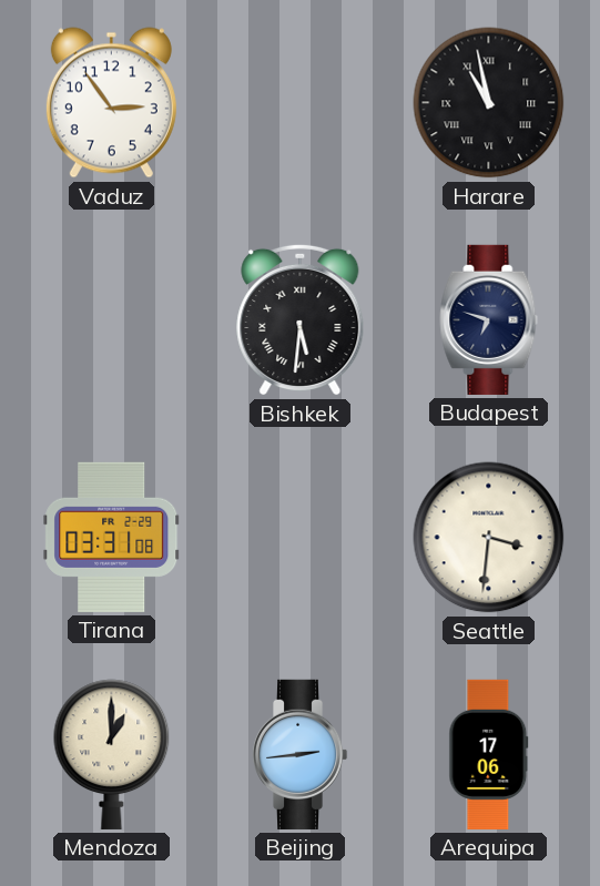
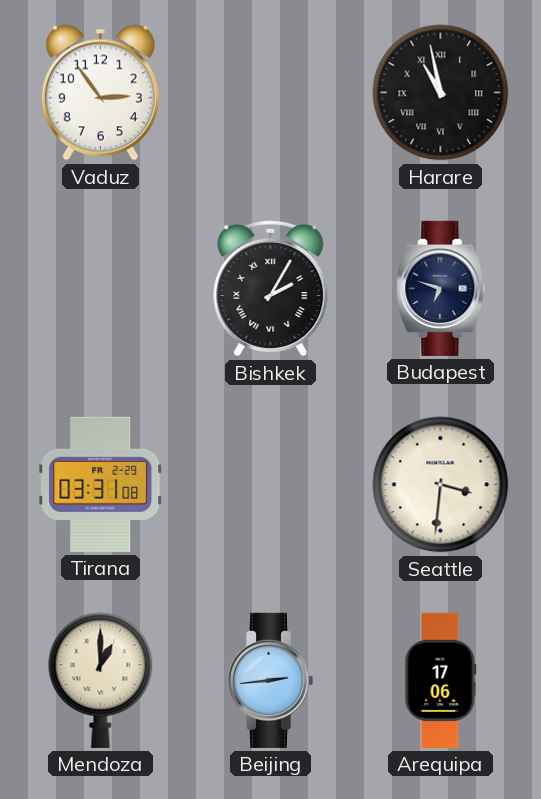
Bishkek: 5:31 -> 2:05 (271, 288)
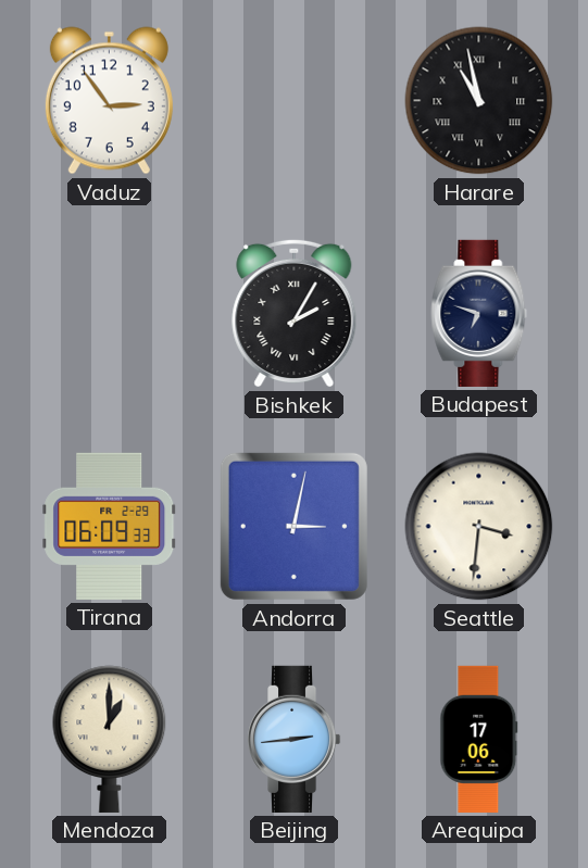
Tirana: 03:31 -> 06:09 (110, 526)
Andorra: none -> 3:02 (293, 526)
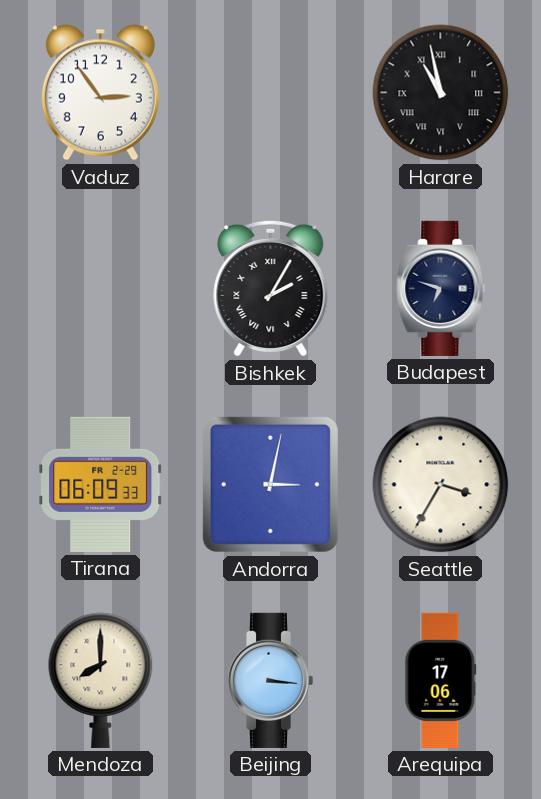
Seattle: 3:31 -> 3:35 (441, 485)
Mendoza: 1:00 -> 8:00 (101, 680)
Beijing: 2:44 -> 3:16 (270, 680)
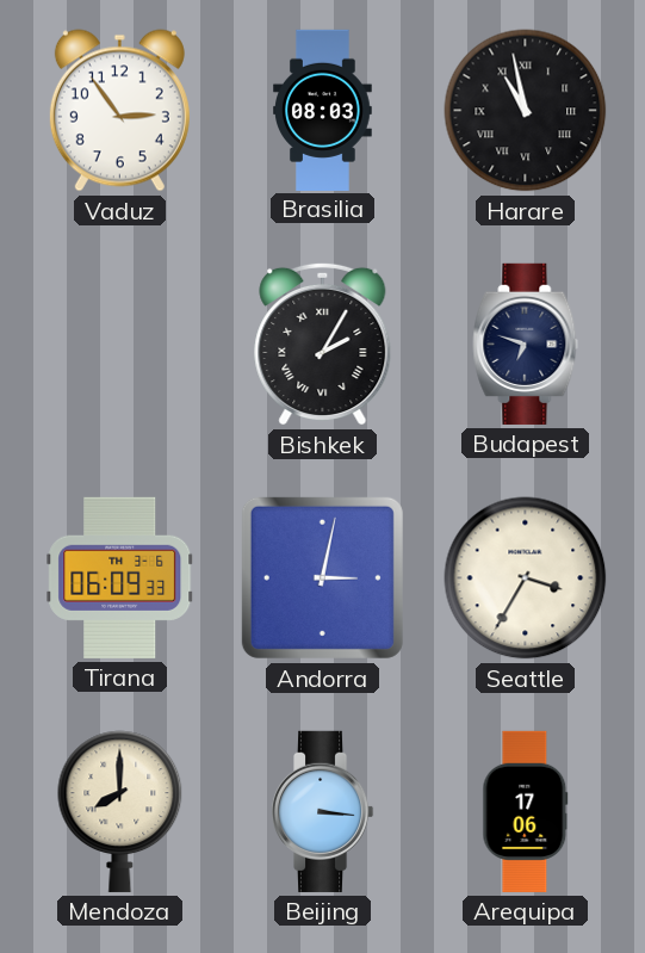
Brasilia: none -> 08:03 (323, 110)
Tirana date: FR 2-29 -> TH 3-6 (120, 577)
